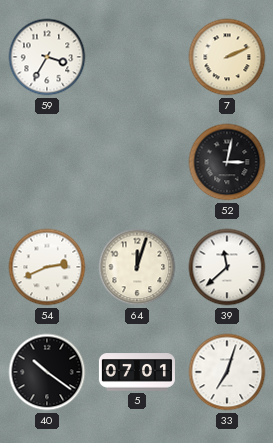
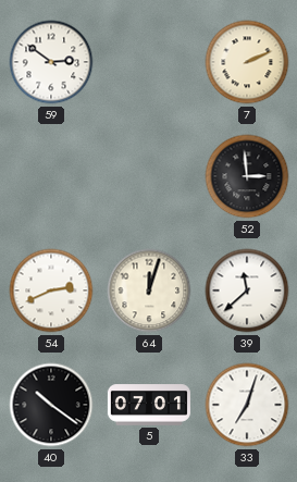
59: 3:35 -> 2:51 (51, 62)
52: 3:02 -> 2:59 (247, 176)
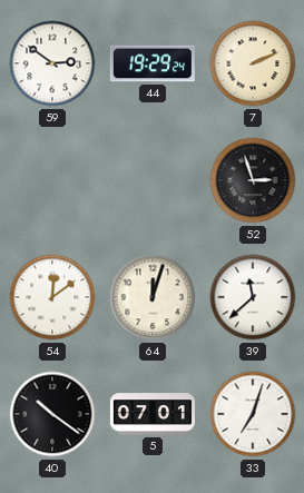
44: none -> 19:29 (153, 63)
52: 2:59 -> 2:57 (253, 180)
54: 2:41 -> 12:09 (52, 297)
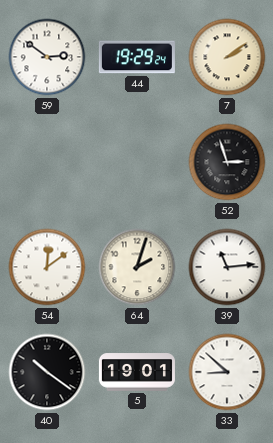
7: 2:11 -> 2:09 (227, 57)
64: 12:03 -> 2:03 (137, 267)
39: 11:38 -> 11:14 (227, 267)
5: 07:01 -> 19:01 (137, 372)
33: 7:03 -> 8:52 (227, 372)
